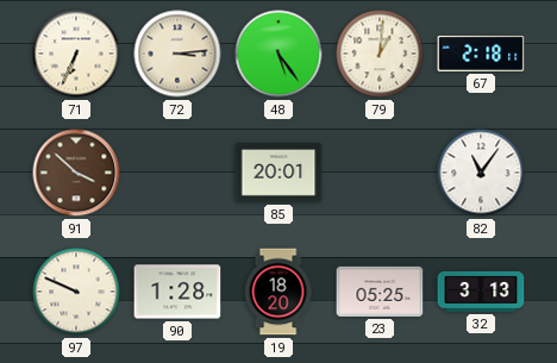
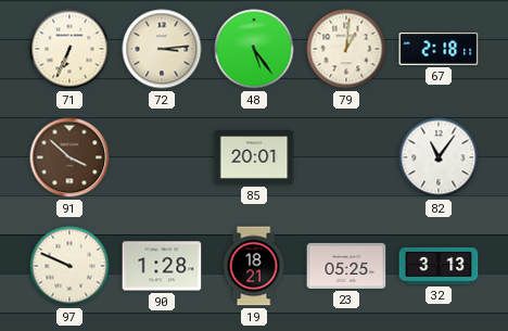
19: 18:20 -> 18:21 (254, 266)
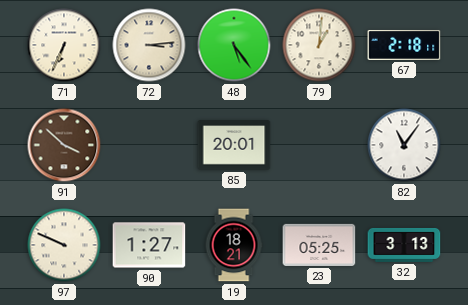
90: 1:28 -> 1:27 (149, 245)
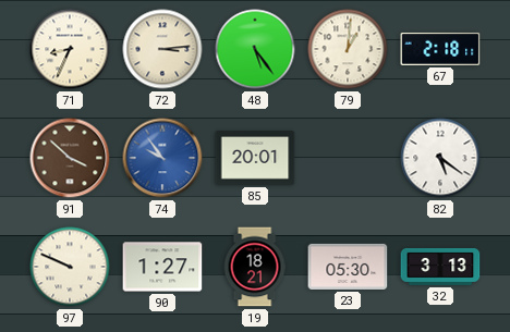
71: 6:34 -> 8:34 (70, 49)
74: none -> 9:54 (162, 158)
82: 11:06 -> 5:21 (440, 158)
23: 05:25 -> 05:30 (348, 267)
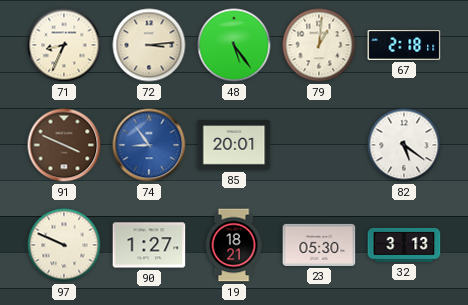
91: 3:52 -> 3:49 (64, 145)
74: 9:54 -> 8:54 (149, 145)
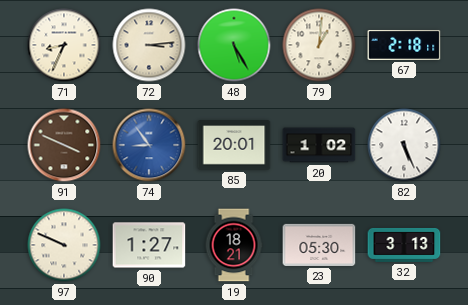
48: 5:24 -> 5:25 (234, 45)
20: none -> 1:02 (319, 145)
82: 5:21 -> 5:26 (404, 145)
